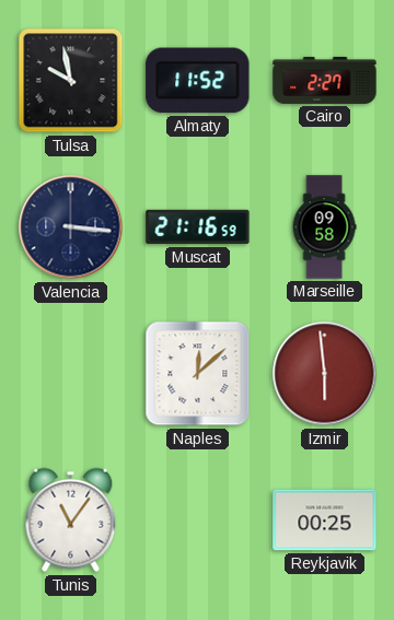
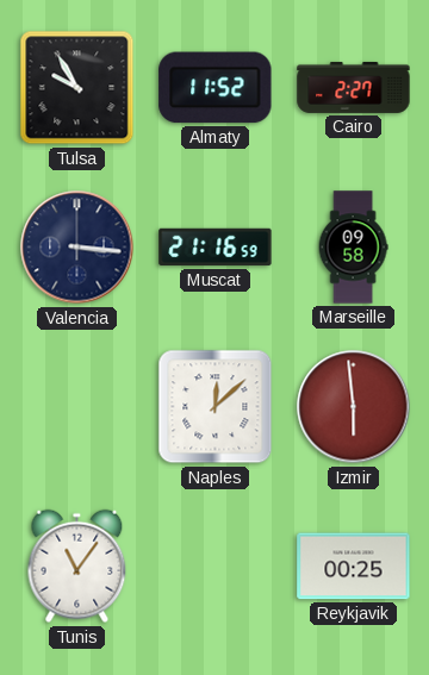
Tulsa: 9:58 -> 9:55 (77, 88)
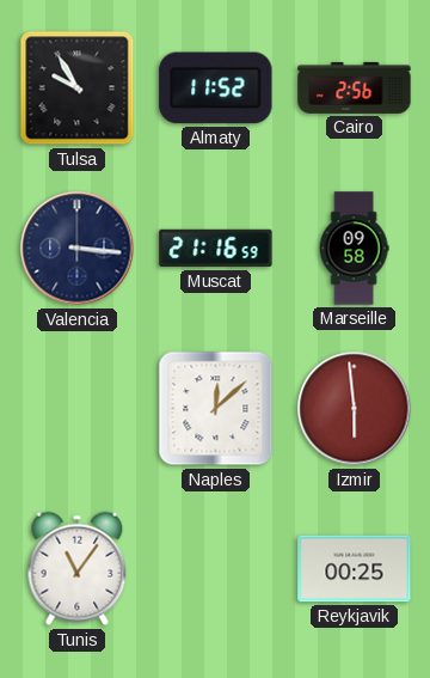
Cairo: 2:27 -> 2:56 (355, 87)
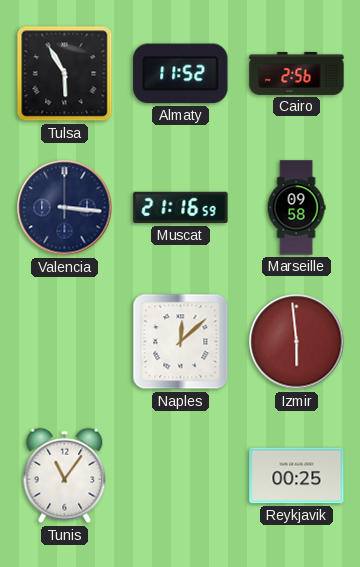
Tulsa: 9:55 -> 5:55 (65, 74)
